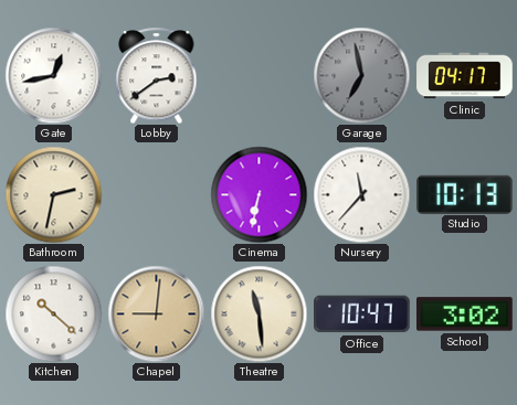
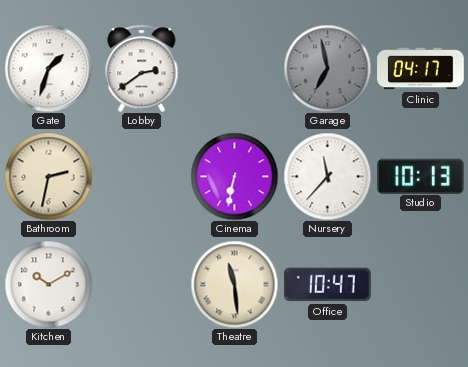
Gate: 12:43 -> 1:33 (48, 68)
Kitchen: 10:22 -> 10:10 (48, 284)
Chapel: 9:01 -> none (156, 313)
School: 3:02 -> none (465, 315)
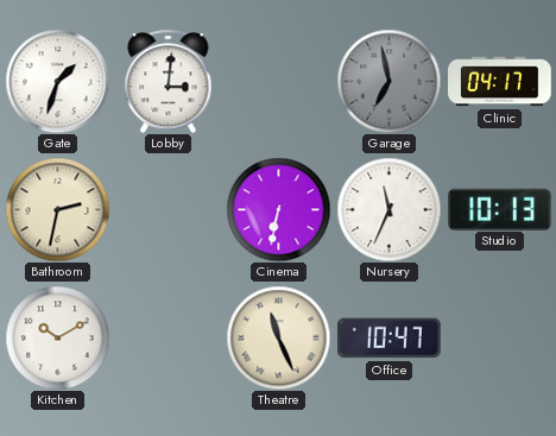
Lobby: 2:39 -> 3:01 (169, 81)
Nursery: 11:37 -> 11:34 (388, 209)
Theatre: 11:29 -> 11:26 (278, 337)
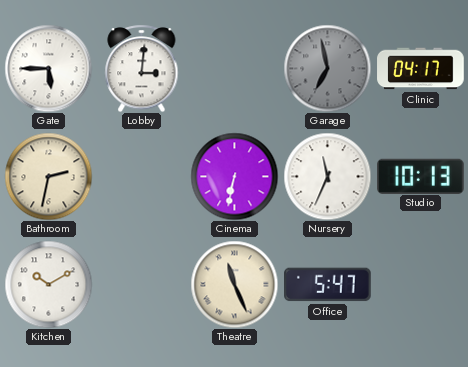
Gate: 1:33 -> 5:45 (48, 68)
Office: 10:47 -> 5:47 (328, 285)
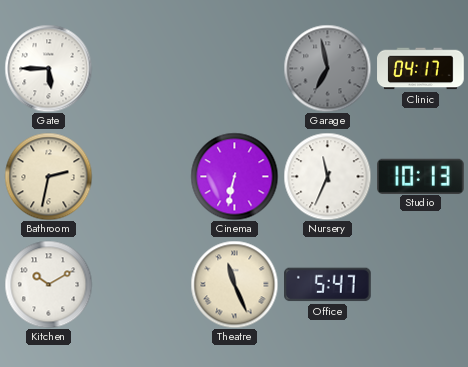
Lobby: 3:01 -> none (142, 68)
